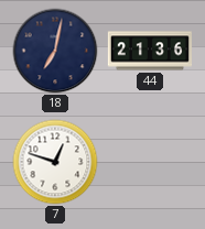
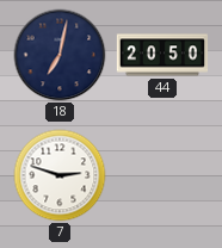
44: 21:36 -> 20:50 (162, 55)
7: 12:48 -> 2:48 (60, 175)
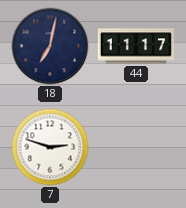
44: 20:50 -> 11:17 (136, 46)
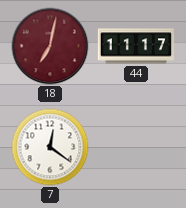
18 dial: navy -> burgundy (50, 46)
7: 2:48 -> 12:21 (50, 147)
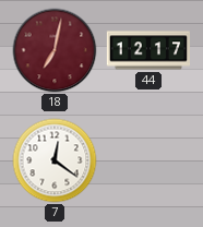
44: 11:17 -> 12:17 (148, 50)
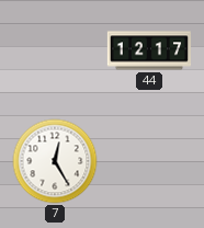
18: 7:02 -> none (55, 50)
7: 12:21 -> 12:25 (55, 161)
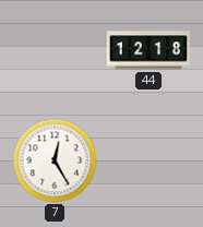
44: 12:17 -> 12:18 (148, 50)
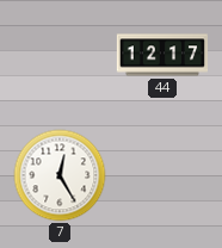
44: 12:18 -> 12:17 (162, 55)
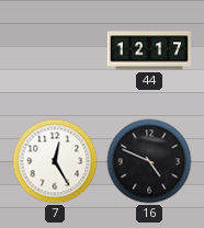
16: none -> 4:49 (149, 161)
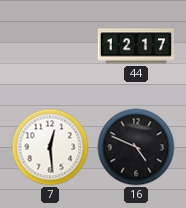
7: 12:25 -> 12:29 (50, 147)
